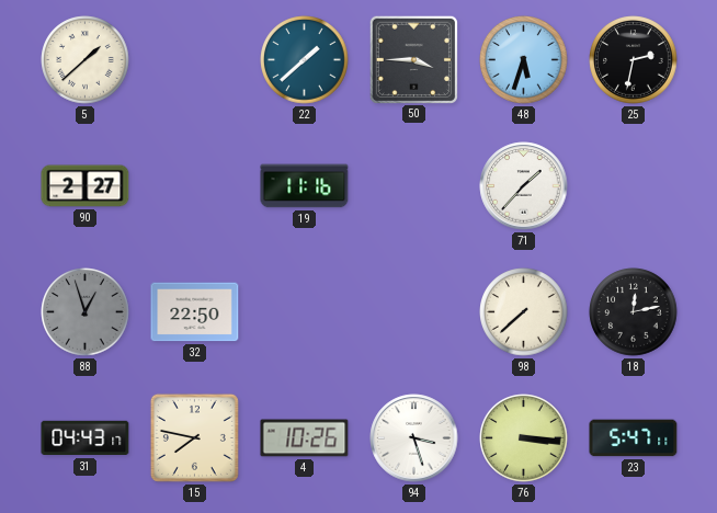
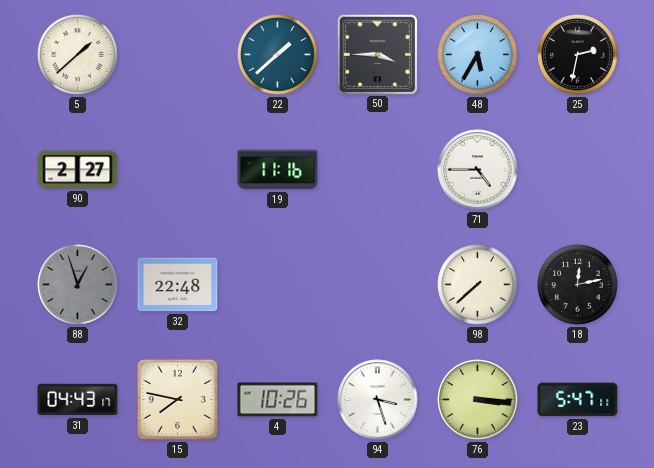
48: 5:33 -> 5:35 (478, 55)
71: 1:37 -> 4:45 (478, 170)
32: 22:50 -> 22:48 (178, 285)
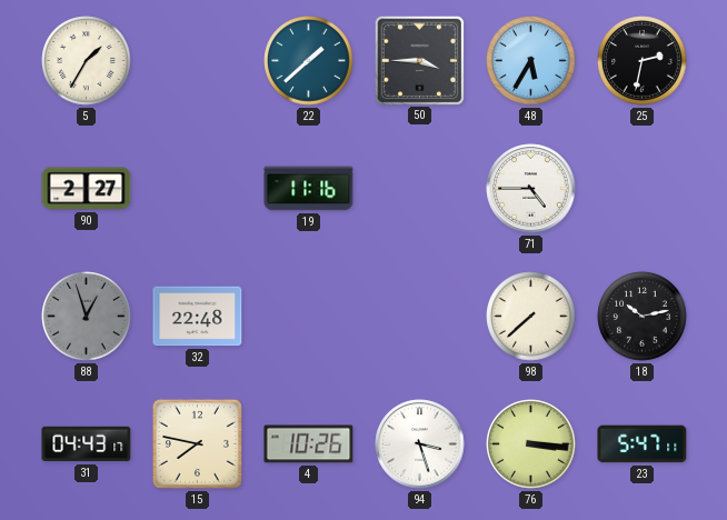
5: 1:38 -> 1:35 (87, 61)
18: 12:13 -> 10:13 (643, 317)
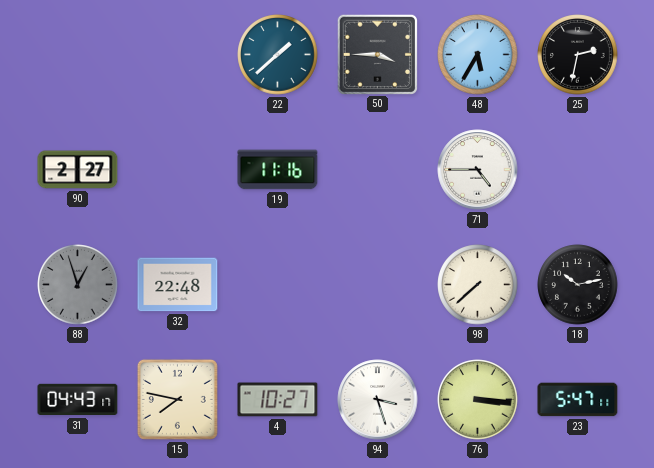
5: 1:35 -> none (87, 61)
4: 10:26 -> 10:27 (278, 400)
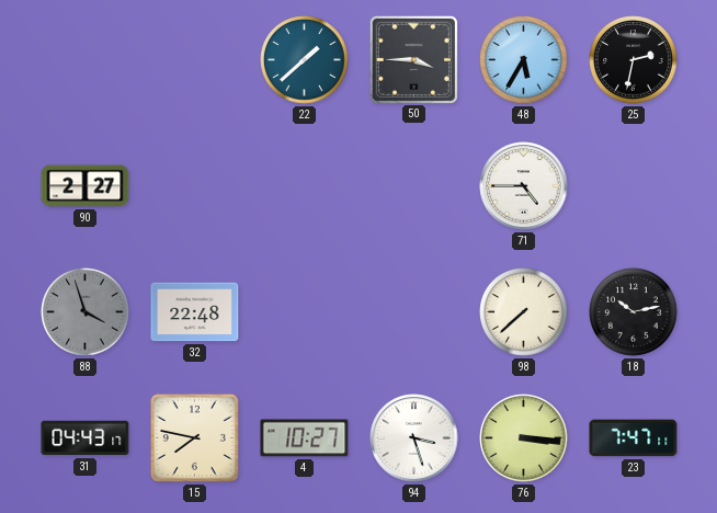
19: 11:16 -> none (278, 170)
88: 12:57 -> 3:57 (86, 312)
23: 5:47 -> 7:47 (634, 438)
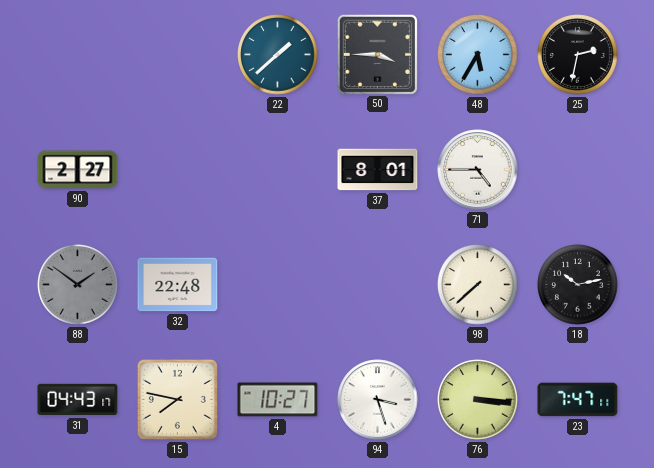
37: none -> 8:01 (378, 170)
88: 3:57 -> 1:51 (78, 285)
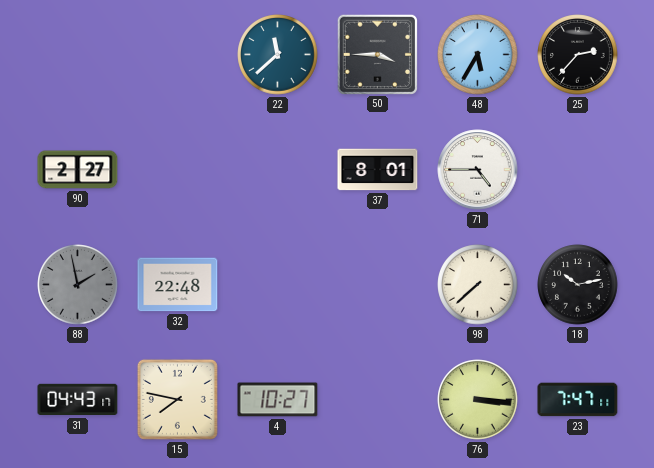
22: 1:38 -> 11:38 (278, 55)
25: 2:32 -> 2:37 (578, 55)
88: 1:51 -> 1:58 (78, 285)
94: 3:27 -> none (378, 400)
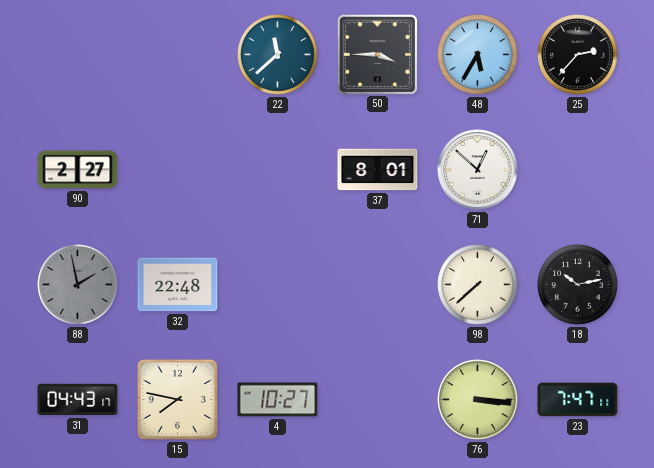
71: 4:45 -> 12:52 (478, 170)
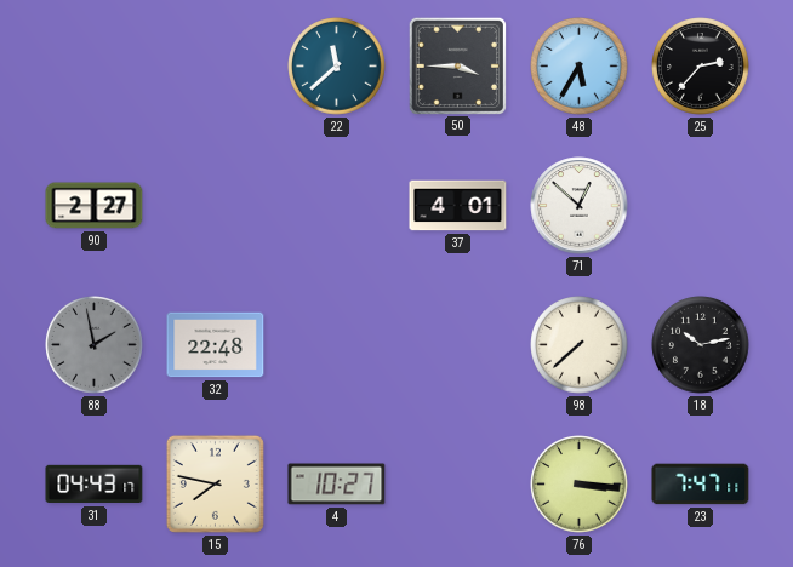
37: 8:01 -> 4:01 (458, 206)
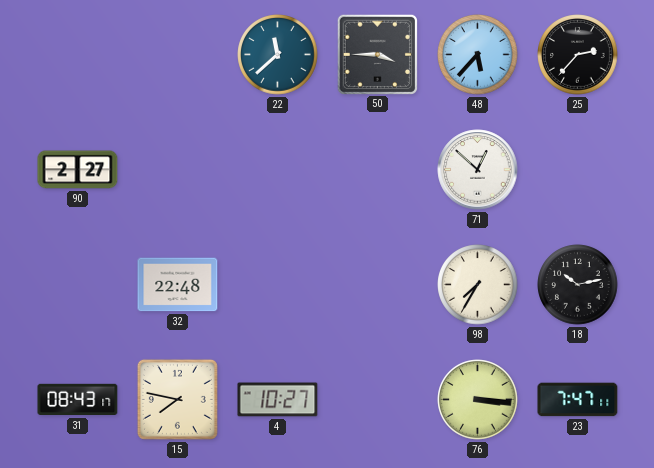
48: 5:35 -> 5:37 (478, 55)
37: 4:01 -> none (458, 206)
88: 1:58 -> none (95, 345)
98: 7:38 -> 7:35 (478, 285)
31: 04:43 -> 08:43 (78, 400)
